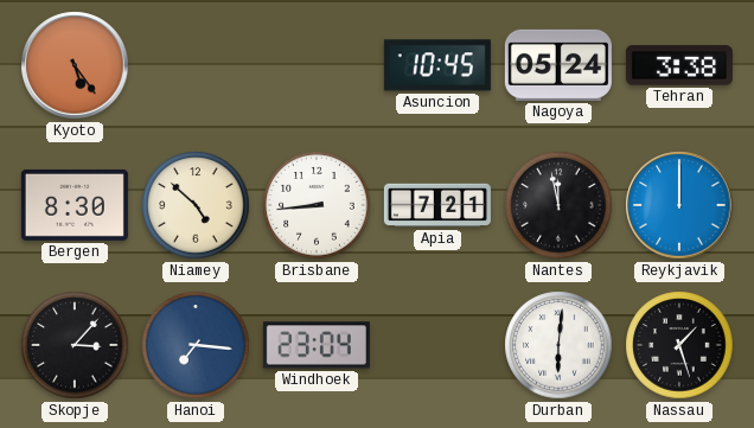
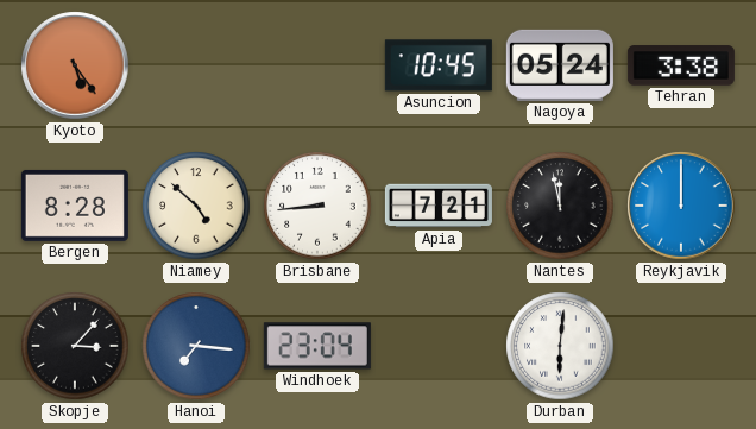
Bergen: 8:30 -> 8:28 (75, 206)
Nassau: 1:27 -> none (679, 345)
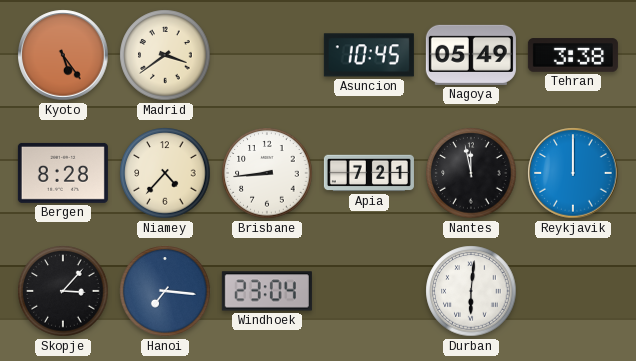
Madrid: none -> 3:39 (165, 55)
Nagoya: 05:24 -> 05:49 (471, 55)
Niamey: 4:52 -> 4:37 (165, 173)
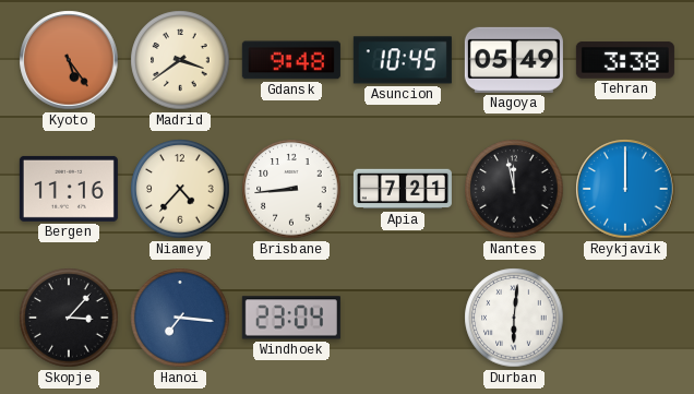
Gdansk: none -> 9:48 (291, 60)
Bergen: 8:28 -> 11:16 (69, 189)
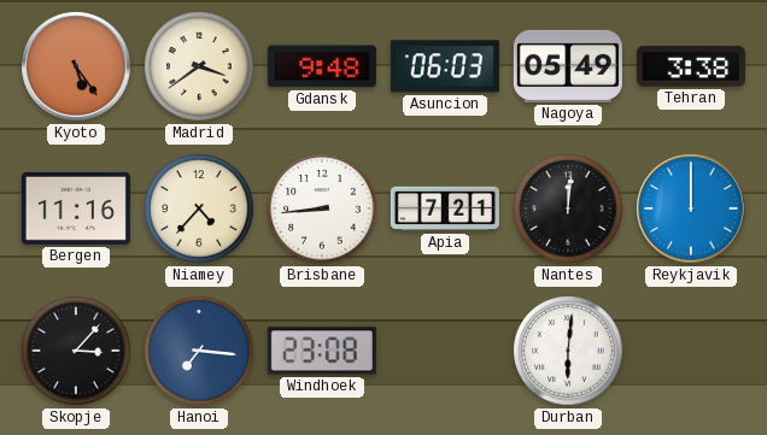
Asuncion: 10:45 -> 06:03 (445, 66)
Nantes: 11:58 -> 12:01 (568, 208)
Windhoek: 23:04 -> 23:08 (322, 351)
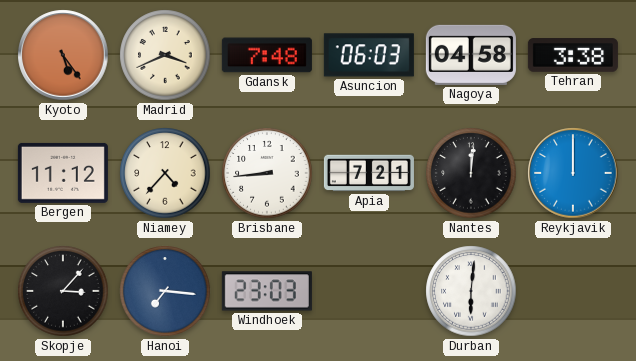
Madrid: 3:39 -> 3:41 (165, 55)
Gdansk: 9:48 -> 7:48 (267, 55)
Nagoya: 05:49 -> 04:58 (471, 55)
Bergen: 11:16 -> 11:12 (63, 173)
Windhoek: 23:08 -> 23:03 (267, 291)
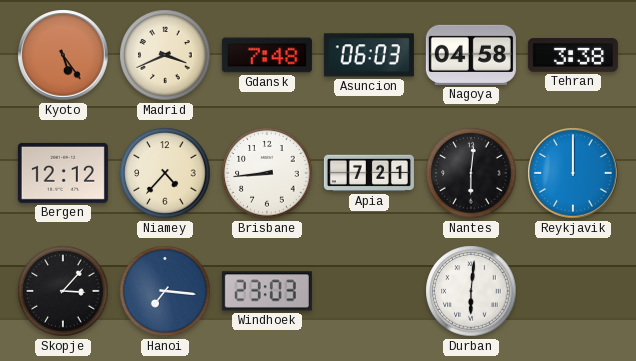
Bergen: 11:12 -> 12:12 (63, 173)
Nantes: 12:01 -> 6:01 (471, 173)
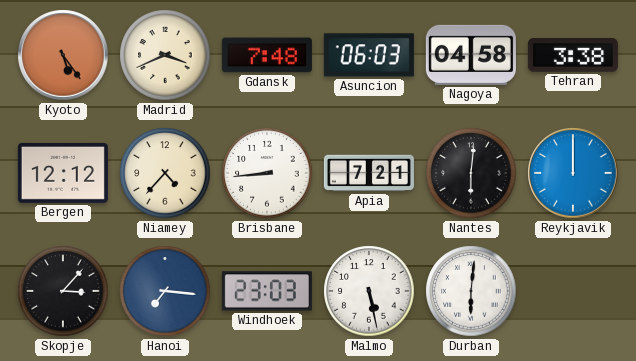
Malmo: none -> 5:28 (369, 291)
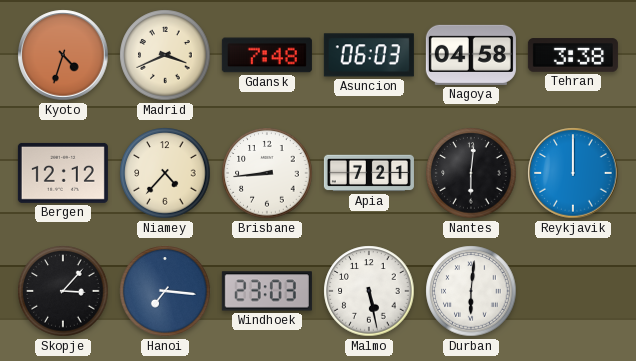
Kyoto: 5:24 -> 4:33 (63, 55)
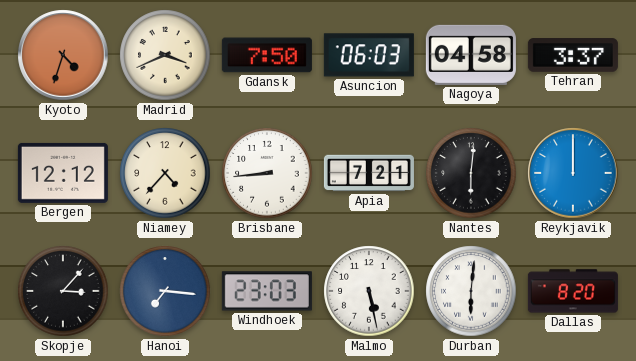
Gdansk: 7:48 -> 7:50 (267, 55)
Tehran: 3:38 -> 3:37 (573, 55)
Dallas: none -> 8:20 (573, 291)
